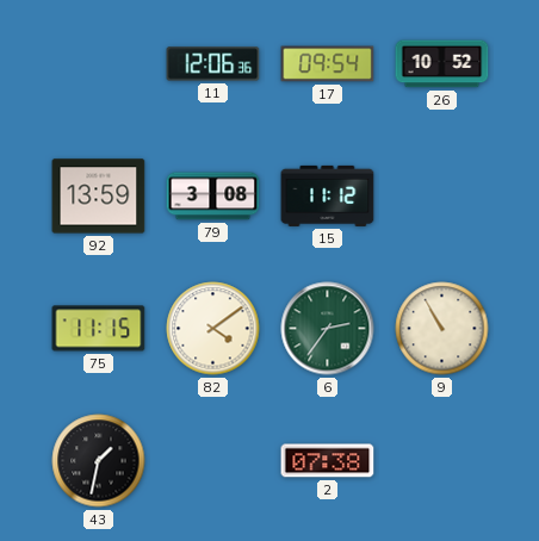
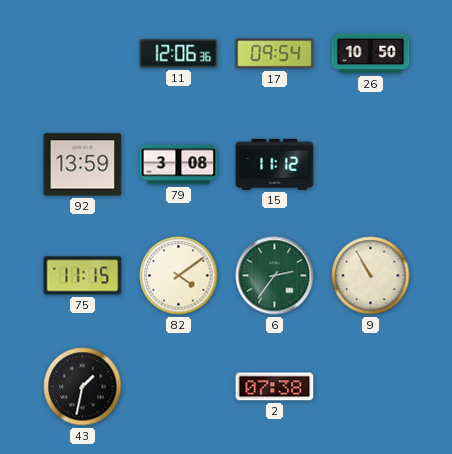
26: 10:52 -> 10:50 (371, 54)
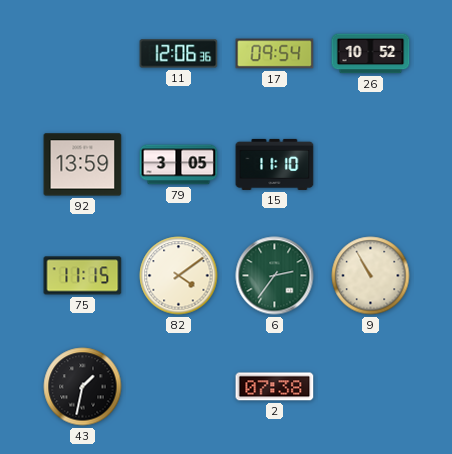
26: 10:50 -> 10:52 (371, 54)
79: 3:08 -> 3:05 (179, 165)
15: 11:12 -> 11:10 (275, 164)
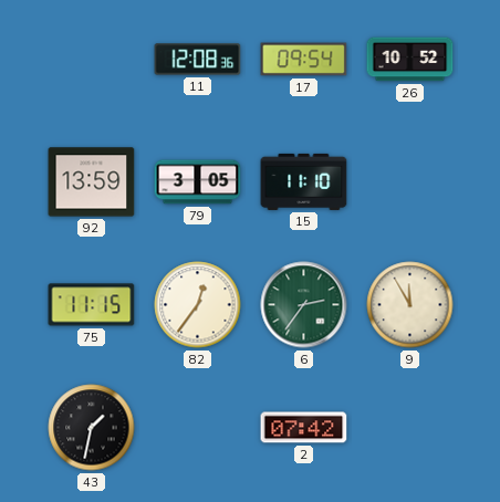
11: 12:06 -> 12:08 (198, 60)
82: 4:09 -> 12:36 (198, 305)
9: 10:55 -> 11:55 (410, 305)
2: 07:38 -> 07:42 (304, 428)
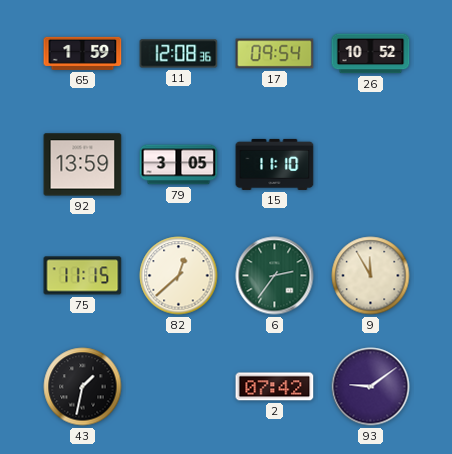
65: none -> 1:59 (83, 53)
82: 12:36 -> 12:38 (179, 276)
93: none -> 9:09 (371, 387)
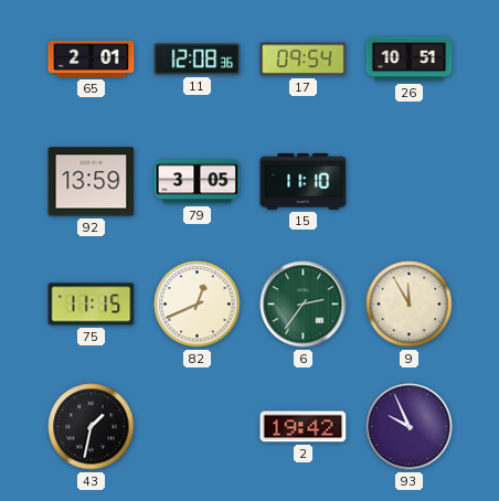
65: 1:59 -> 2:01 (92, 58)
26: 10:52 -> 10:51 (410, 60)
82: 12:38 -> 12:41 (198, 305)
2: 07:42 -> 19:42 (304, 427)
93: 9:09 -> 9:56 (410, 427)
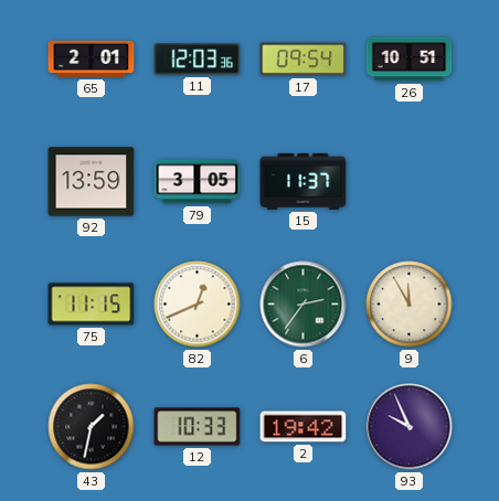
11: 12:08 -> 12:03 (198, 60)
15: 11:10 -> 11:37 (304, 181)
12: none -> 10:33 (198, 427)
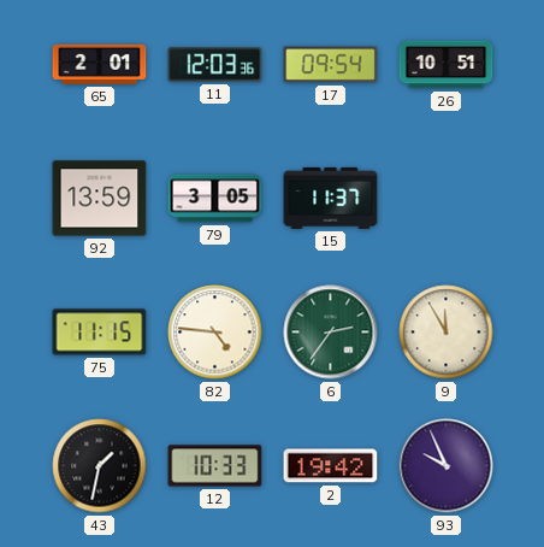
82: 12:41 -> 4:46 (215, 333)
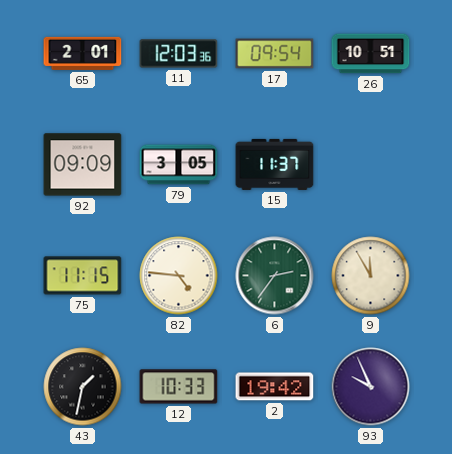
92: 13:59 -> 09:09 (83, 165)
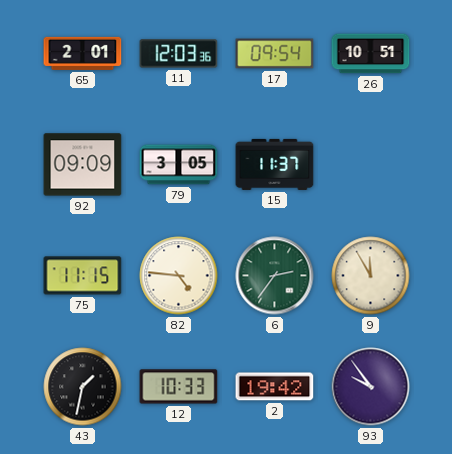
93: 9:56 -> 9:54 (371, 387)
